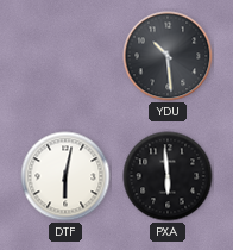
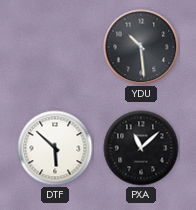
DTF: 6:02 -> 5:52 (55, 148)
PXA: 5:59 -> 11:08 (141, 148)
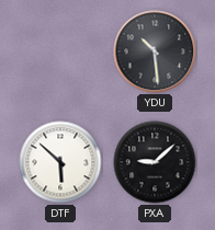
PXA: 11:08 -> 9:08 (155, 162)
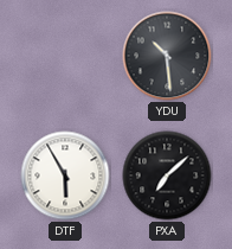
DTF: 5:52 -> 5:55 (65, 175)
PXA: 9:08 -> 7:08 (167, 175)
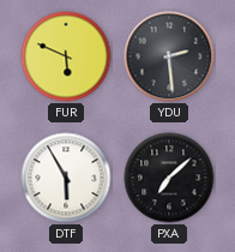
FUR: none -> 5:49 (66, 56)
YDU: 10:29 -> 2:29 (169, 56)
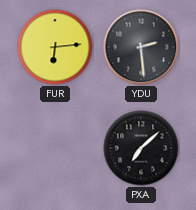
FUR: 5:49 -> 6:14 (55, 47)
DTF: 5:55 -> none (66, 178)
